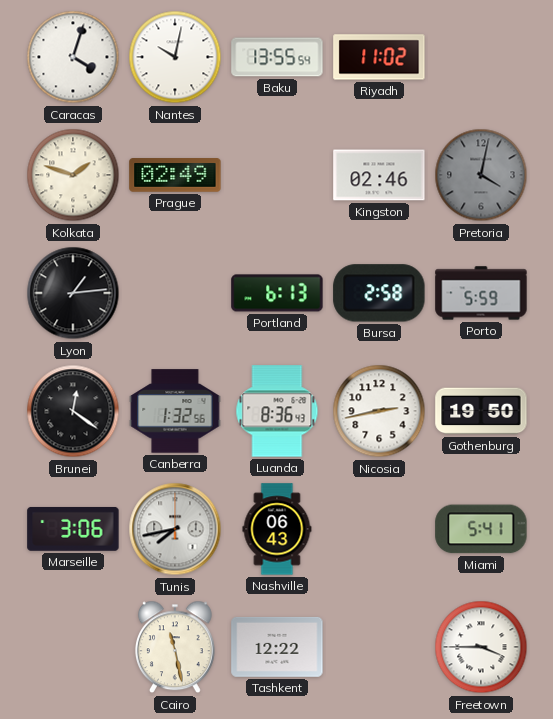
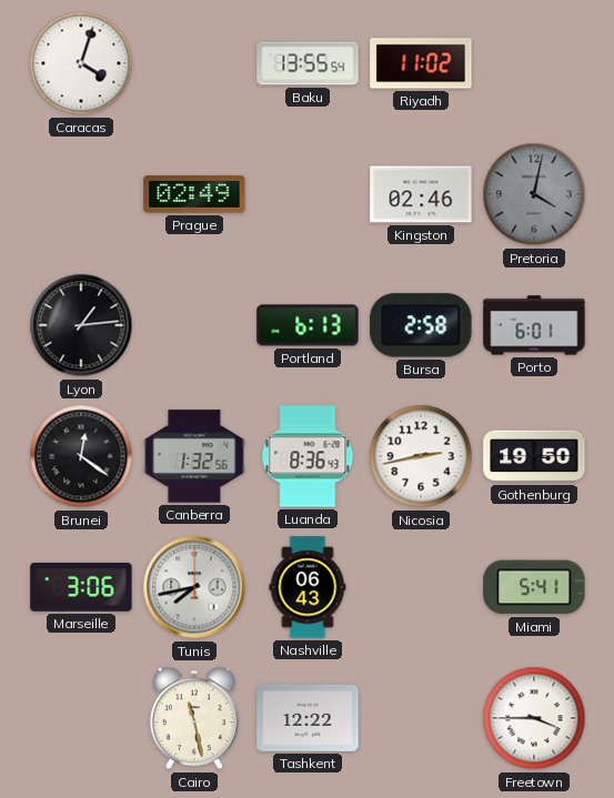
Nantes: 10:02 -> none (175, 57)
Kolkata: 1:48 -> none (73, 175)
Porto: 5:59 -> 6:01 (534, 325)
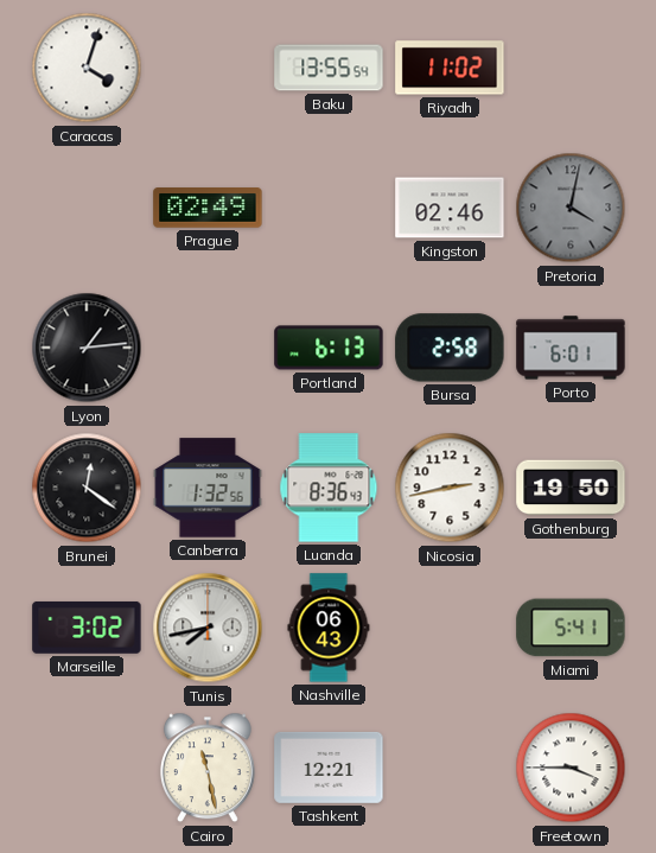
Marseille: 3:06 -> 3:02 (87, 628)
Tashkent: 12:22 -> 12:21 (329, 768)
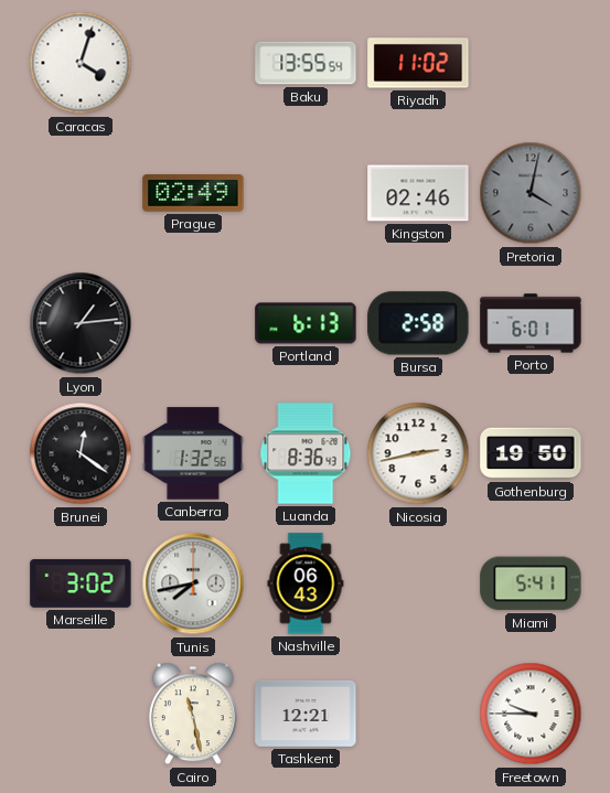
Freetown: 3:45 -> 9:45 (531, 714)
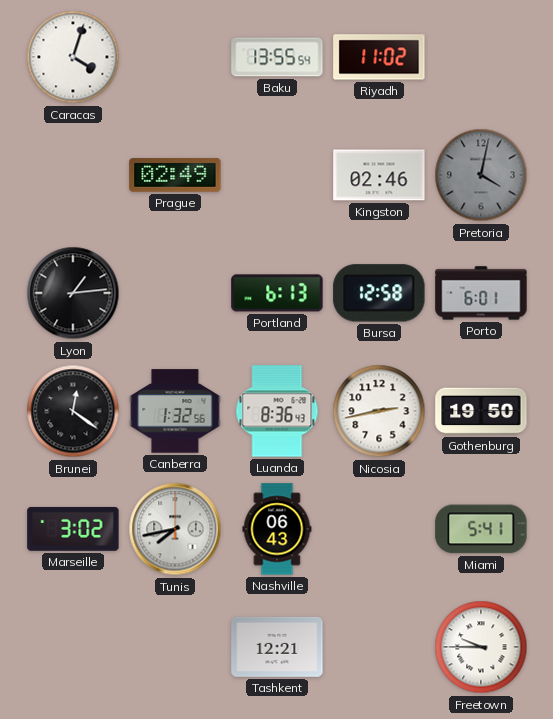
Bursa: 2:58 -> 12:58 (379, 293)
Cairo: 11:28 -> none (193, 714)
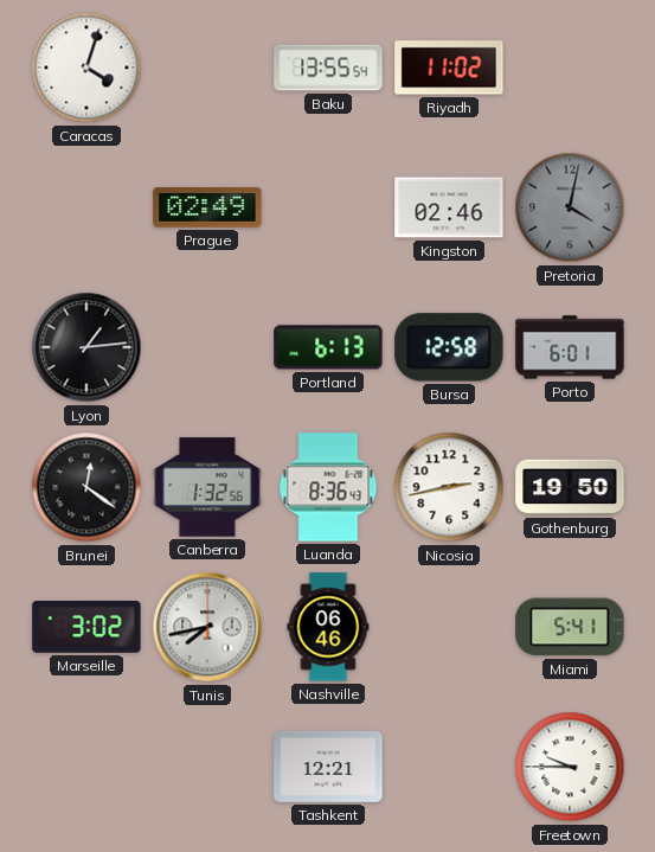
Nashville: 06:43 -> 06:46 (328, 627)
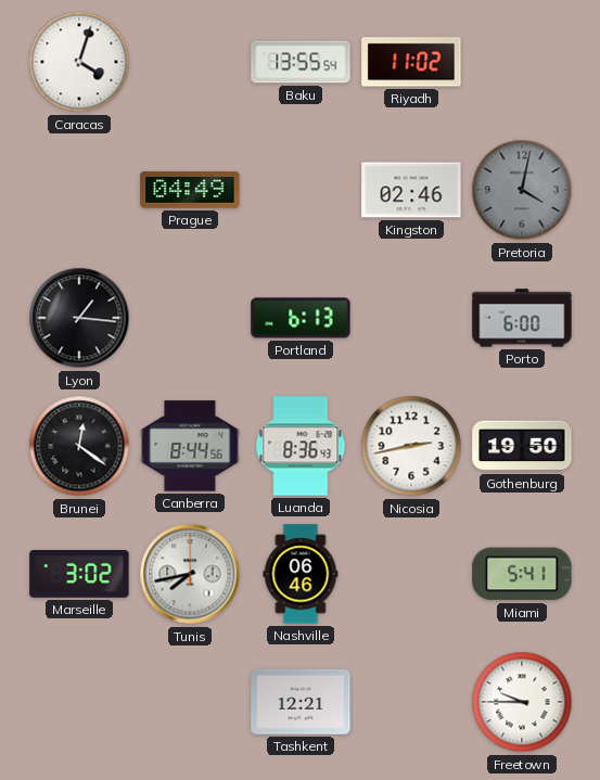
Prague: 02:49 -> 04:49 (190, 190)
Lyon: 1:14 -> 1:16 (79, 318)
Bursa: 12:58 -> none (449, 347)
Porto: 6:01 -> 6:00 (522, 318)
Canberra: 1:32 -> 8:44 (190, 446)
